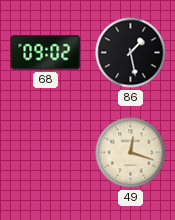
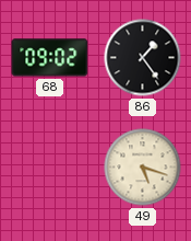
86: 1:28 -> 1:24 (143, 58)
49: 12:18 -> 5:18 (143, 168)
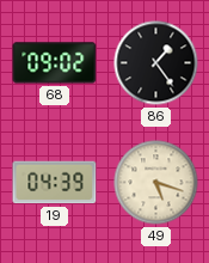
19: none -> 04:39 (55, 183)
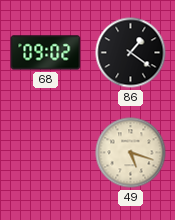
86: 1:24 -> 1:21 (131, 53)
19: 04:39 -> none (55, 183)
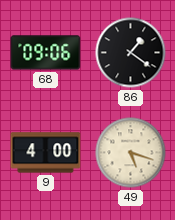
68: 09:02 -> 09:06 (46, 53)
9: none -> 4:00 (46, 153)
